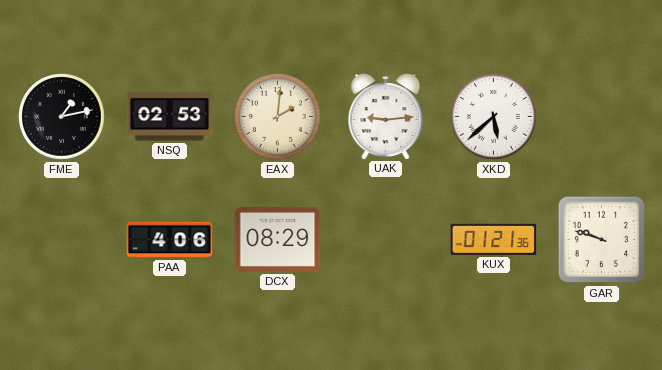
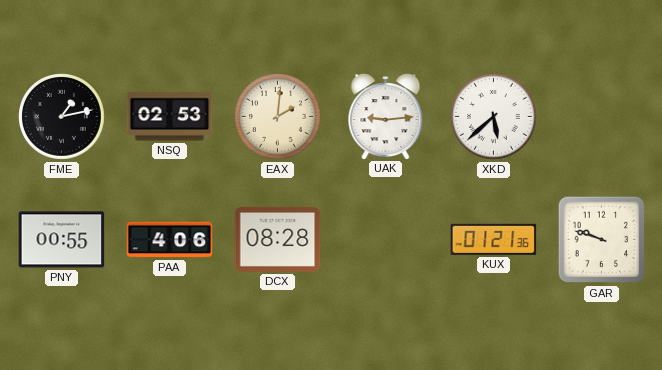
PNY: none -> 00:55 (62, 240)
DCX: 08:29 -> 08:28 (278, 239)
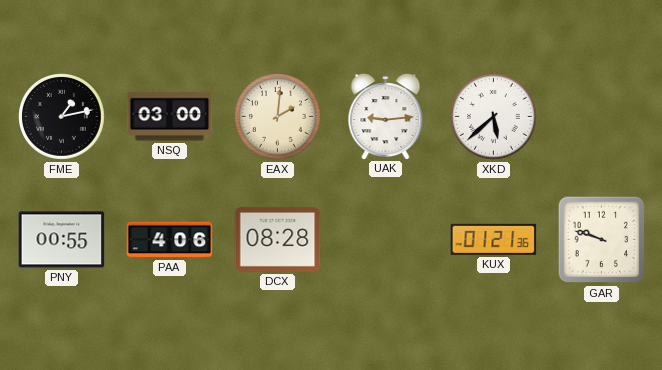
NSQ: 02:53 -> 03:00 (170, 117)
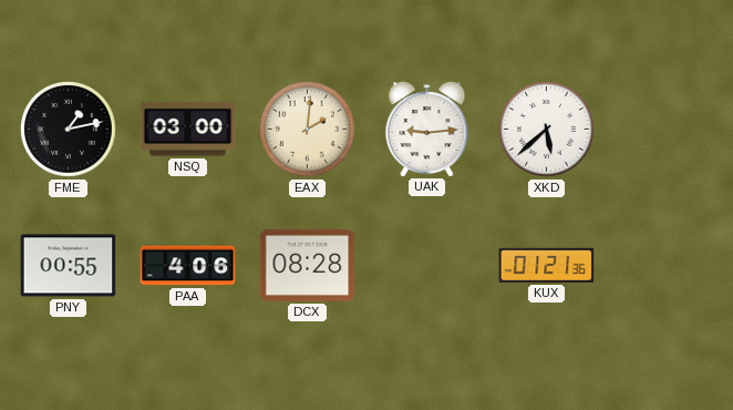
GAR: 9:48 -> none (602, 240)
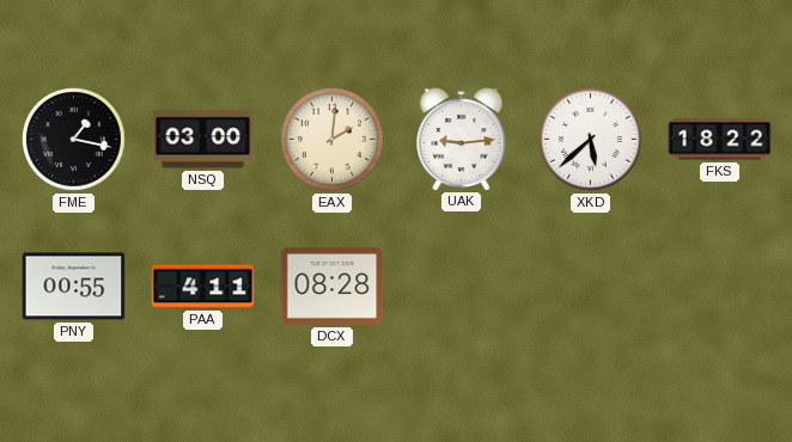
FME: 1:13 -> 1:17 (74, 140)
FKS: none -> 18:22 (720, 140)
PAA: 4:06 -> 4:11 (203, 287)
KUX: 01:21 -> none (547, 265)
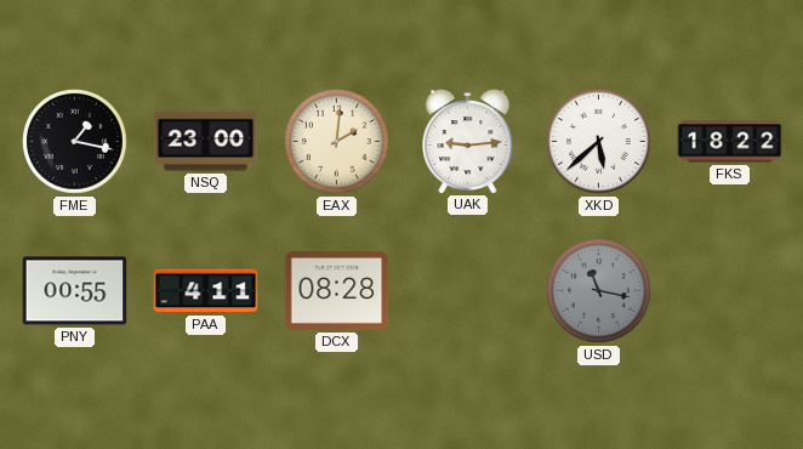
NSQ: 03:00 -> 23:00 (206, 142)
USD: none -> 11:17 (599, 291)
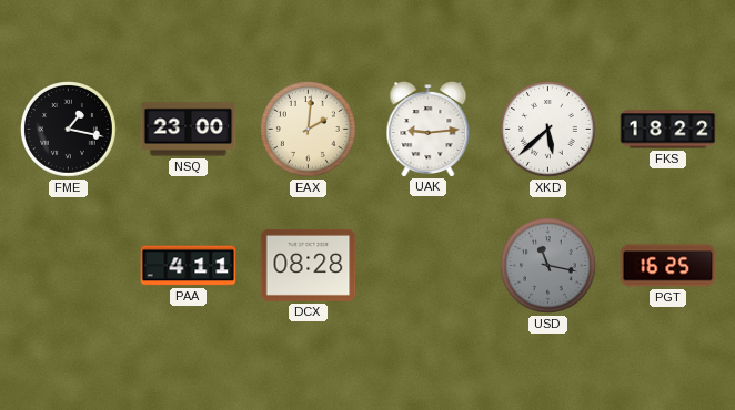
PNY: 00:55 -> none (75, 291)
PGT: none -> 16:25 (668, 266)
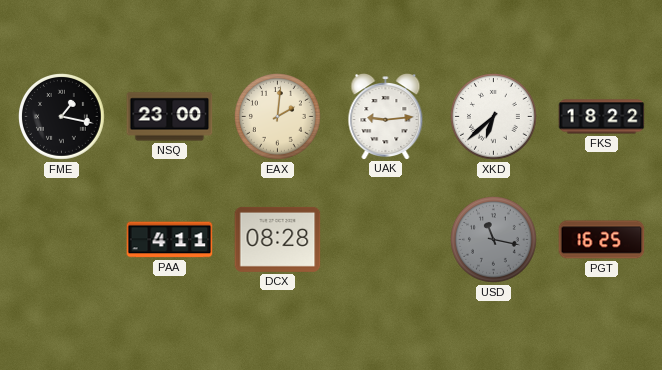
XKD: 5:38 -> 6:38 (494, 117)
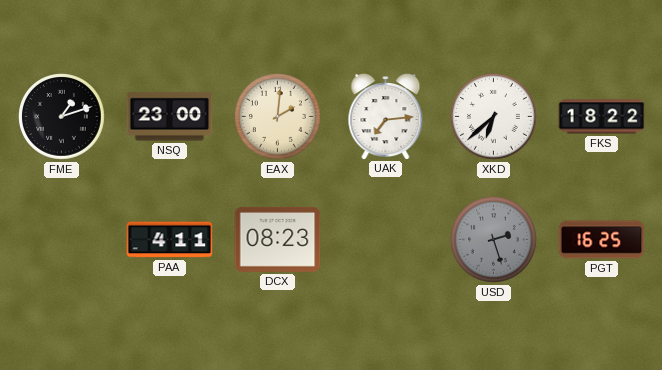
FME: 1:17 -> 1:12 (62, 117)
UAK: 9:14 -> 7:14 (386, 117)
DCX: 08:28 -> 08:23 (278, 239)
USD: 11:17 -> 2:27 (494, 240)
